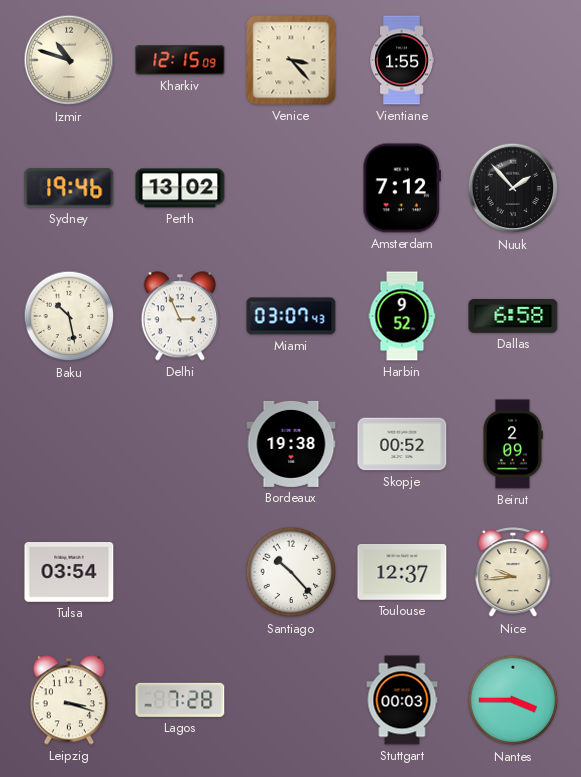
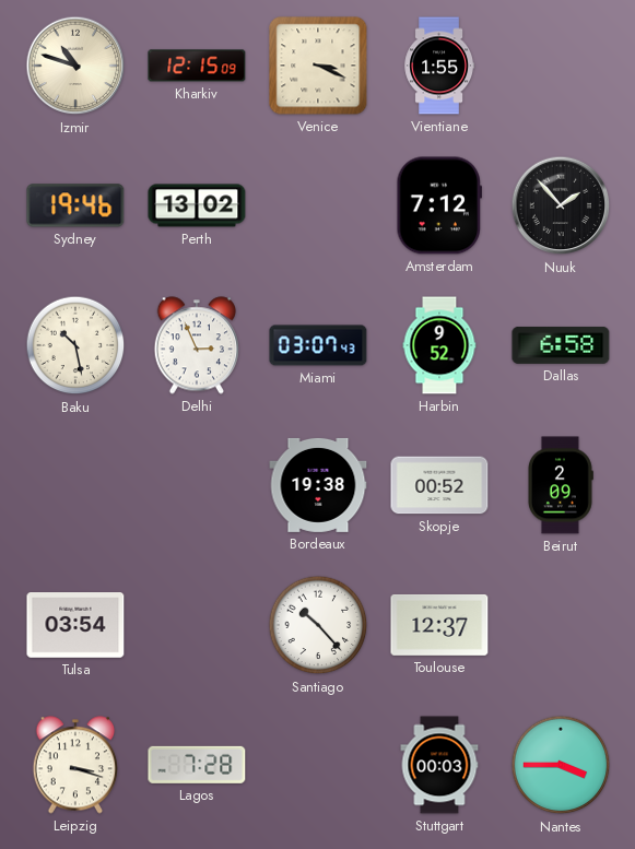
Venice: 3:23 -> 3:19 (318, 66)
Nice: 9:44 -> none (513, 573)
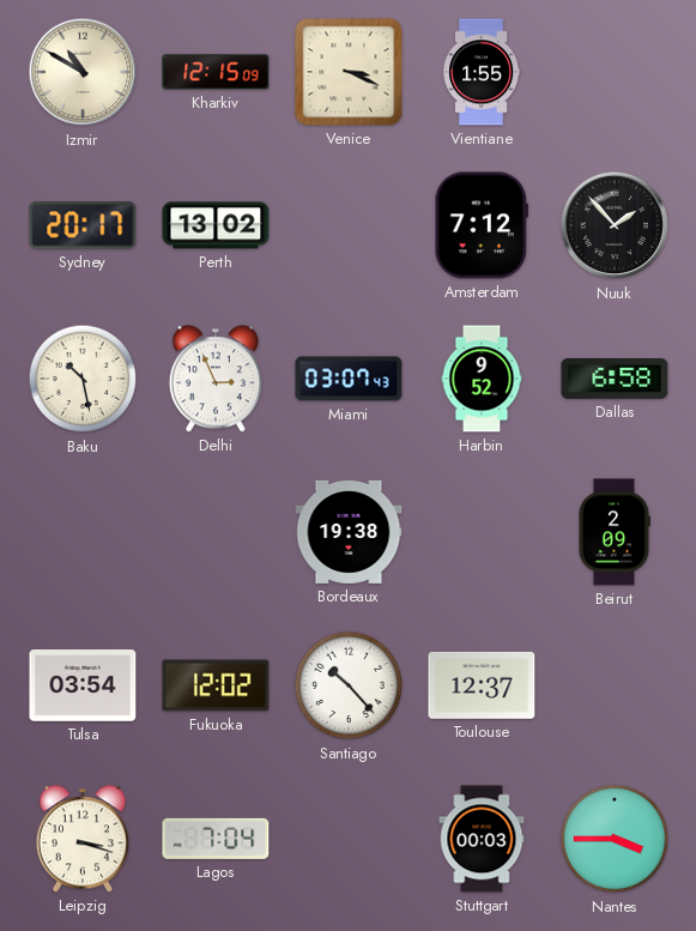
Izmir: 10:48 -> 10:50 (83, 72)
Sydney: 19:46 -> 20:17 (83, 225)
Skopje: 00:52 -> none (439, 485)
Fukuoka: none -> 12:02 (216, 685)
Lagos: 7:28 -> 7:04 (216, 839)
